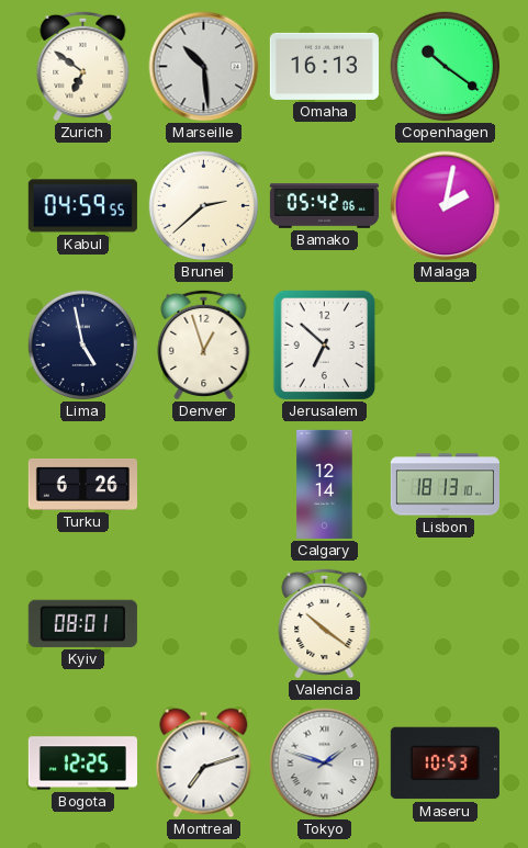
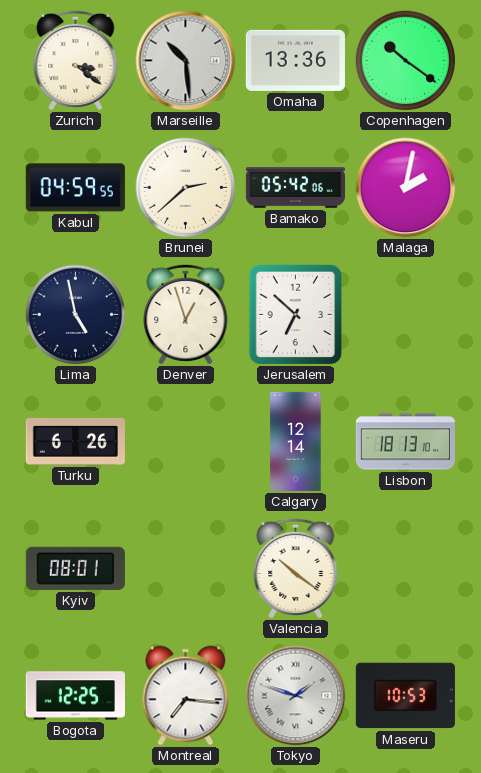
Zurich: 6:51 -> 3:21 (76, 60)
Omaha: 16:13 -> 13:36 (295, 60)
Montreal: 7:12 -> 7:16 (186, 696)
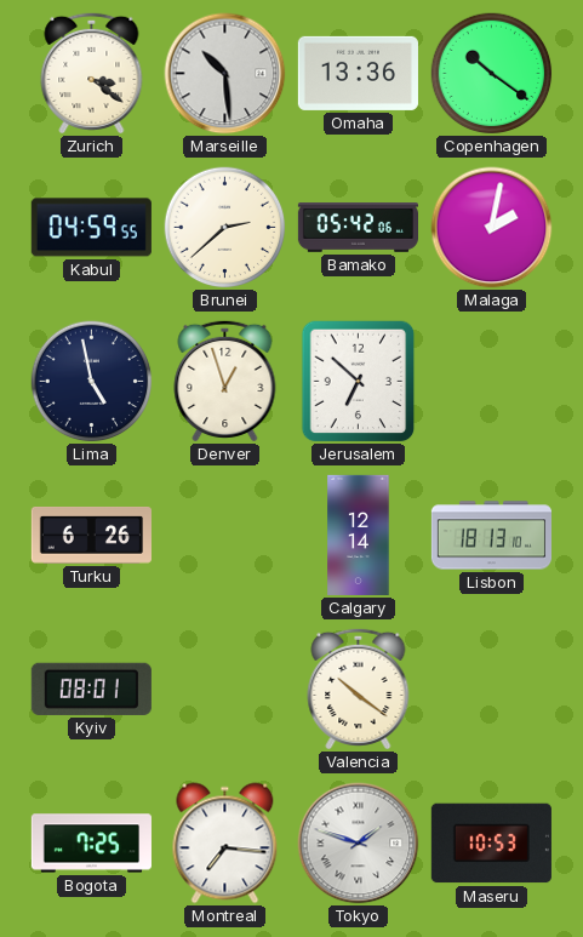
Bogota: 12:25 -> 7:25 (91, 844)
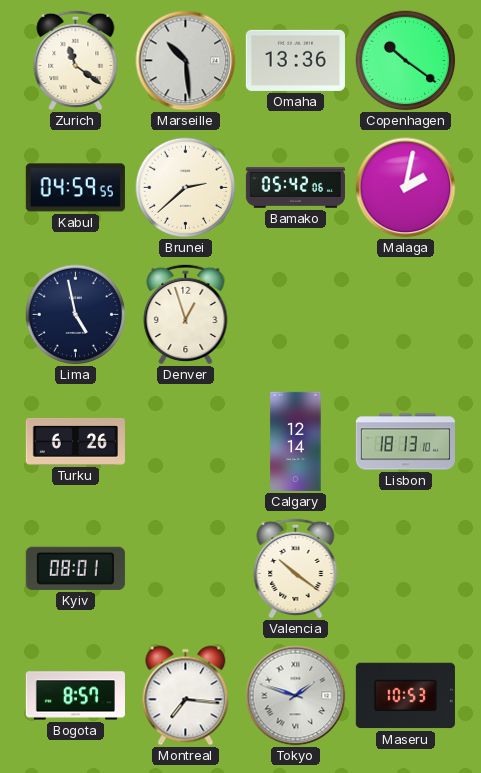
Zurich: 3:21 -> 11:21 (76, 60)
Jerusalem: 6:52 -> none (359, 382)
Bogota: 7:25 -> 8:57 (75, 696)
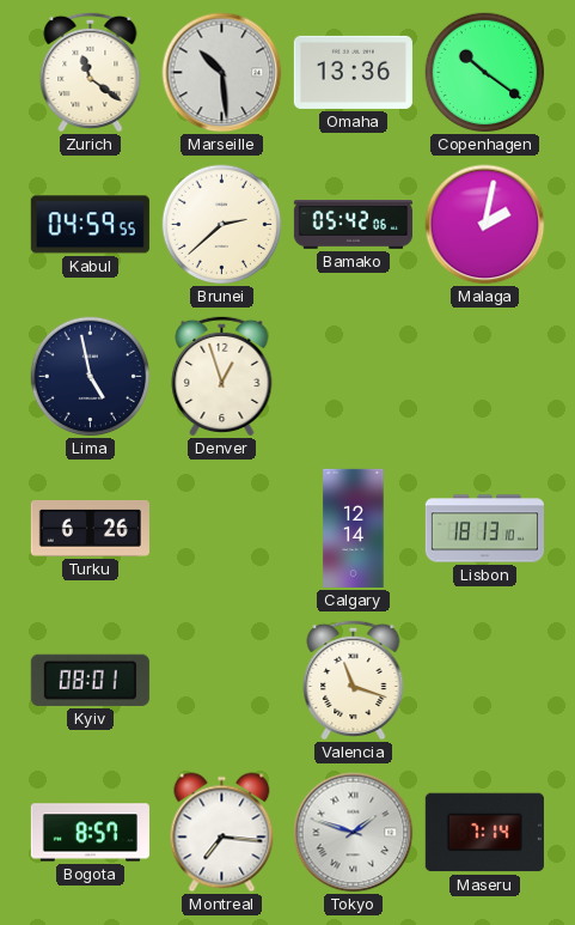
Valencia: 10:21 -> 11:18 (354, 680)
Maseru: 10:53 -> 7:14 (484, 833)
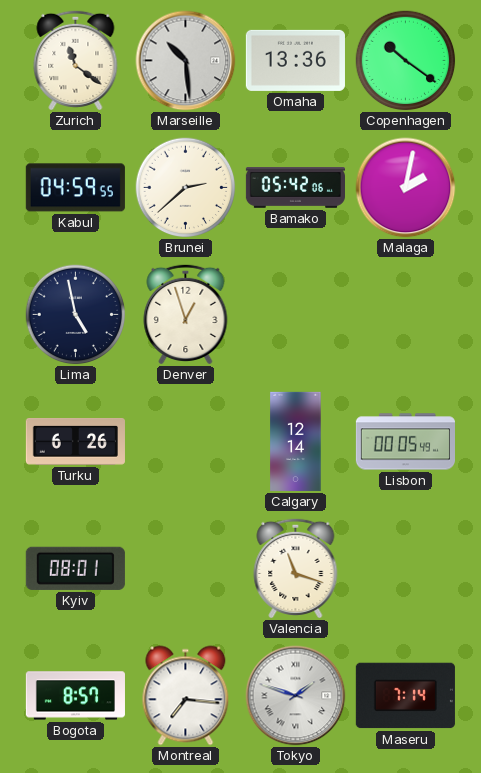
Lisbon: 18:13 -> 00:05 (405, 442)
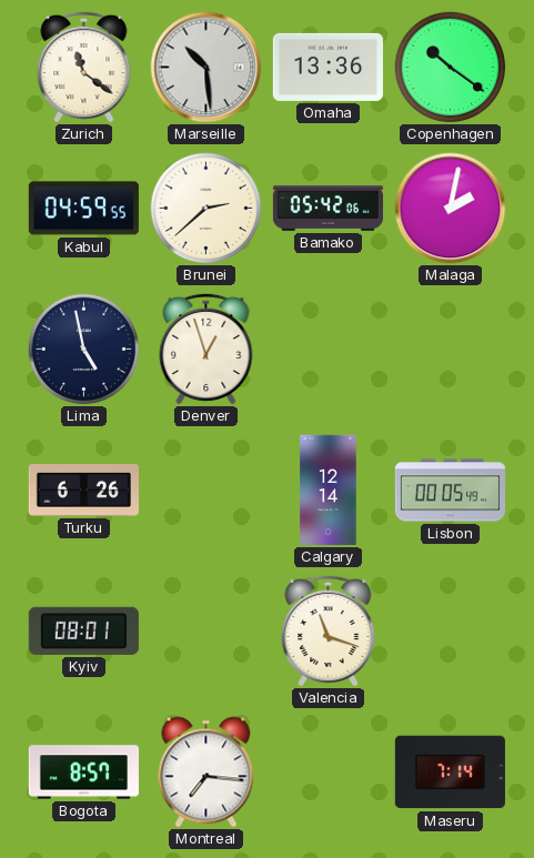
Tokyo: 1:48 -> none (296, 696)
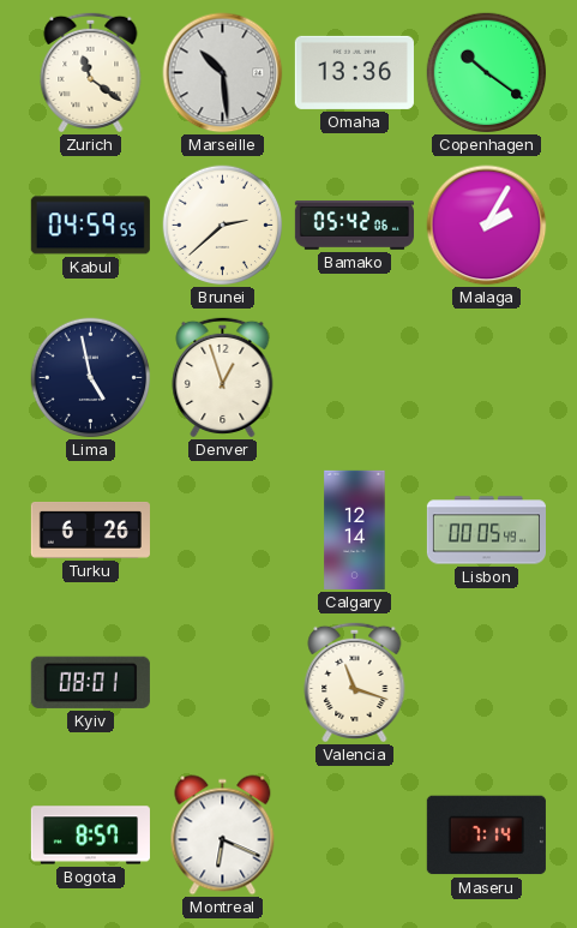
Malaga: 2:02 -> 2:05 (487, 226)
Montreal: 7:16 -> 6:19 (223, 836)
